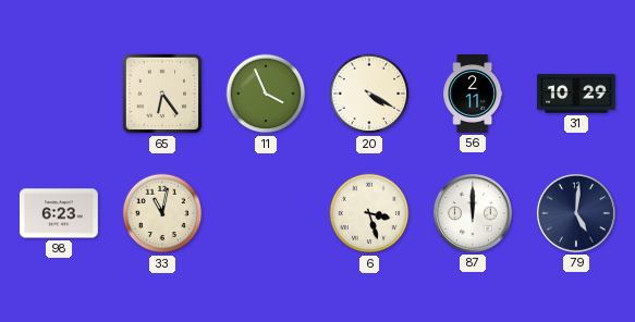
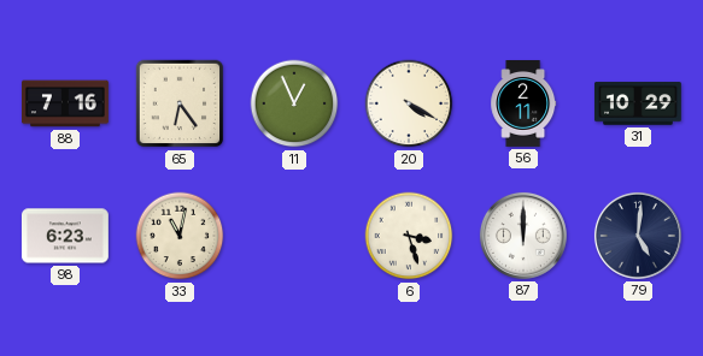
88: none -> 7:16 (65, 103)
11: 3:56 -> 12:56 (294, 103)
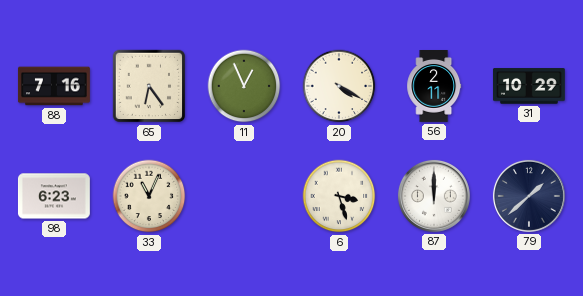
33: 11:02 -> 11:04 (149, 196)
79: 5:01 -> 1:38 (529, 196)
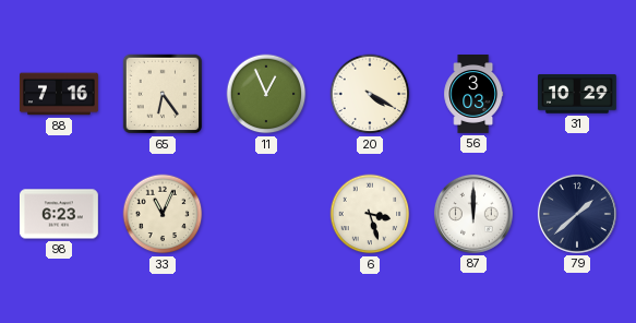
56: 2:11 -> 3:03 (473, 95)
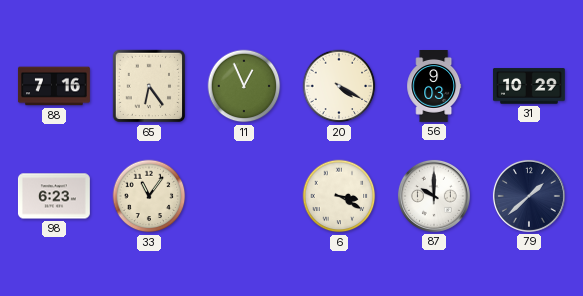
56: 3:03 -> 9:03 (434, 87)
33: 11:04 -> 11:06 (149, 196)
6: 3:27 -> 3:20 (339, 196)
87: 12:00 -> 10:00 (434, 196)
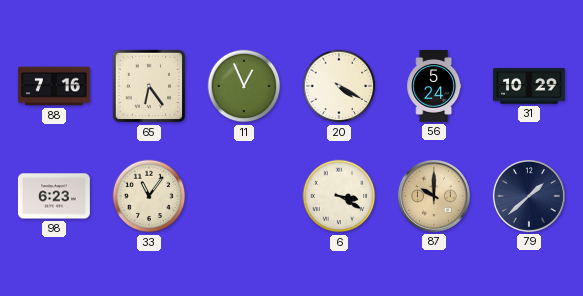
56: 9:03 -> 5:24 (434, 87)
87 dial: white -> champagne (434, 196)
